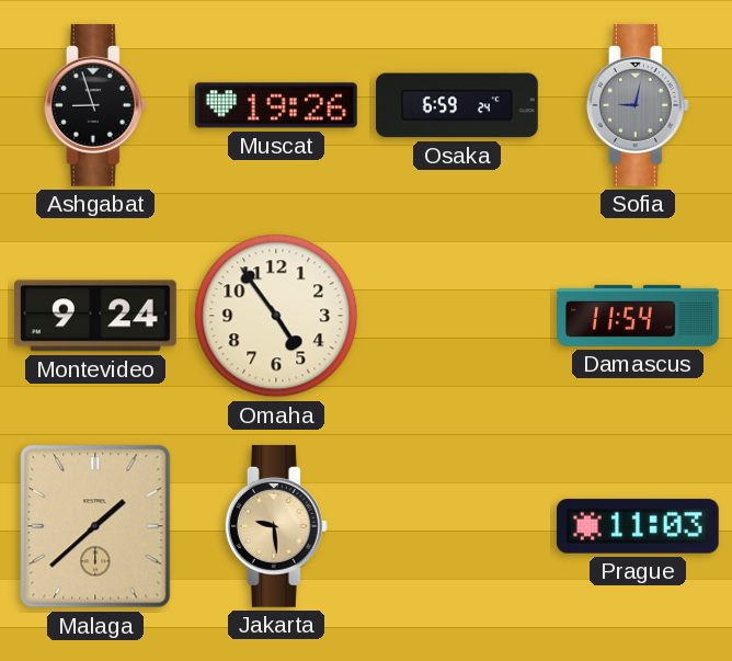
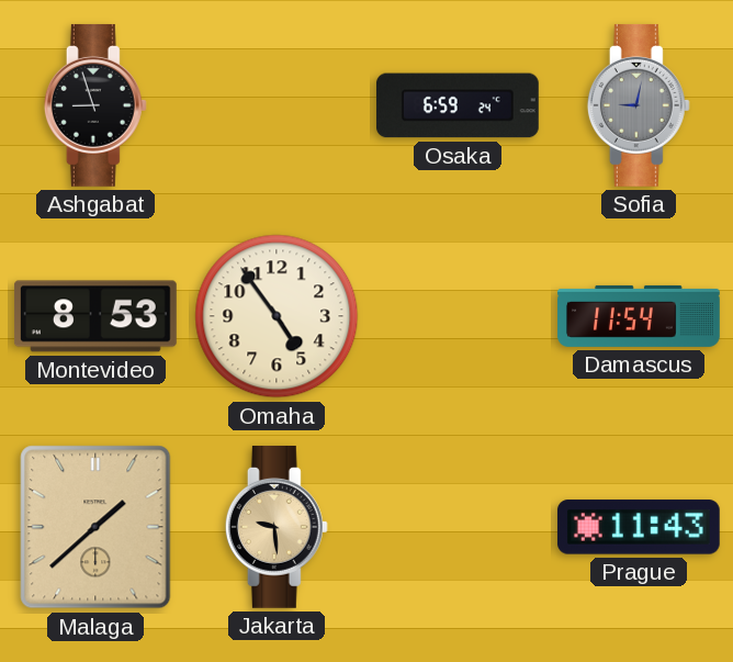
Muscat: 19:26 -> none (276, 105)
Montevideo: 9:24 -> 8:53 (95, 316)
Prague: 11:03 -> 11:43 (639, 527)
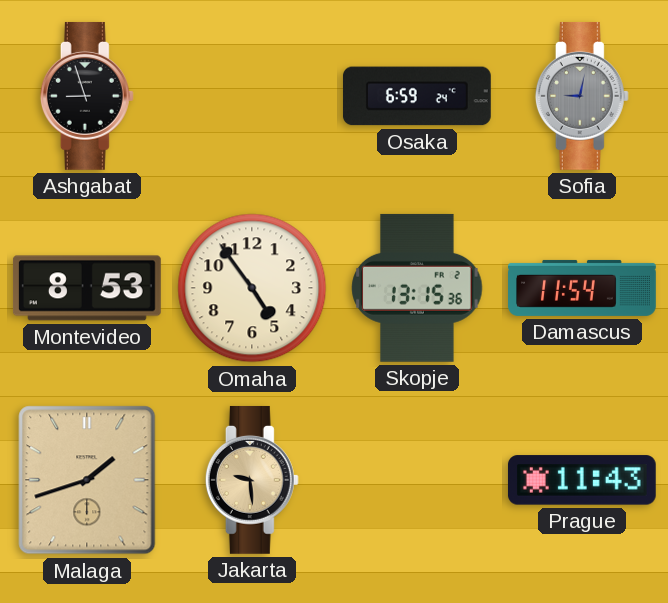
Skopje: none -> 13:15 (417, 288)
Malaga: 1:38 -> 1:42 (87, 480)
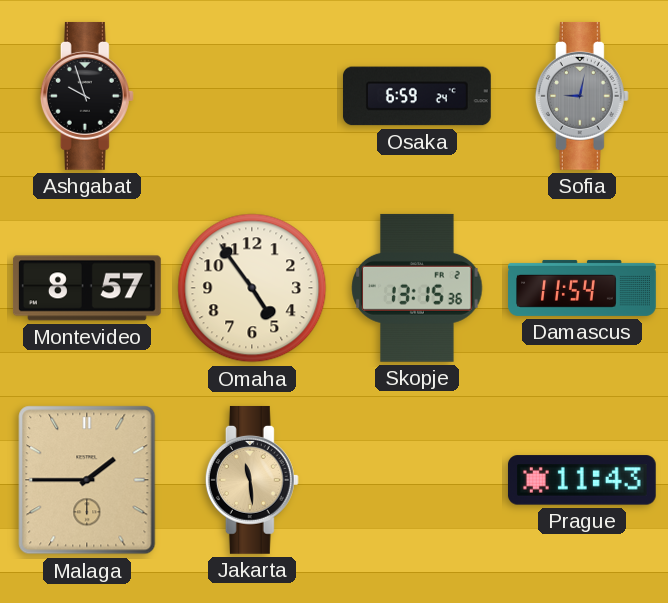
Ashgabat: 8:57 -> 9:57 (87, 96)
Montevideo: 8:53 -> 8:57 (87, 288)
Malaga: 1:42 -> 1:45 (87, 480)
Jakarta: 9:29 -> 11:29 (252, 480)
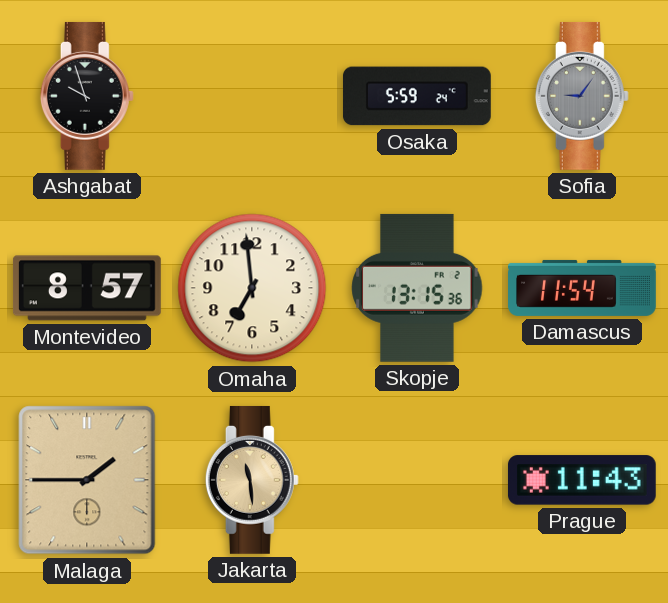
Osaka: 6:59 -> 5:59 (417, 96)
Sofia: 9:02 -> 9:06 (582, 96)
Omaha: 4:54 -> 6:59 (252, 288)
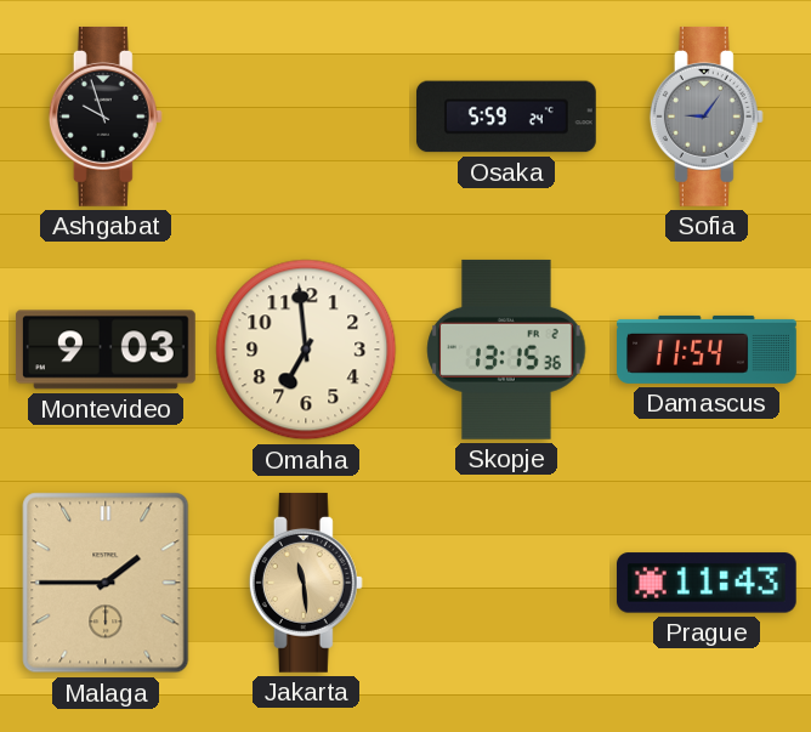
Montevideo: 8:57 -> 9:03 (106, 350)
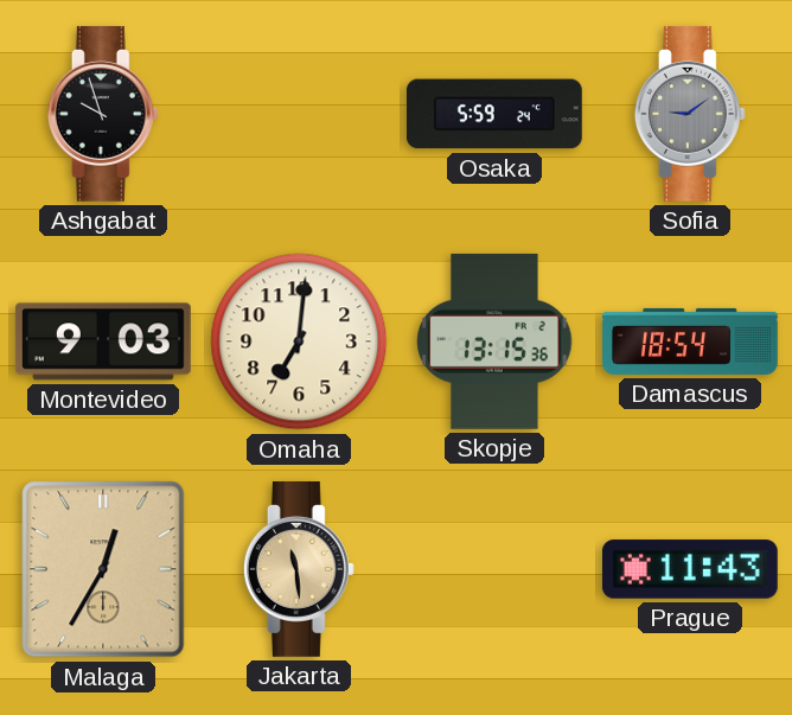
Sofia: 9:06 -> 9:09 (690, 114)
Omaha: 6:59 -> 7:01 (299, 341)
Damascus: 11:54 -> 18:54 (690, 341)
Malaga: 1:45 -> 12:35 (103, 569)
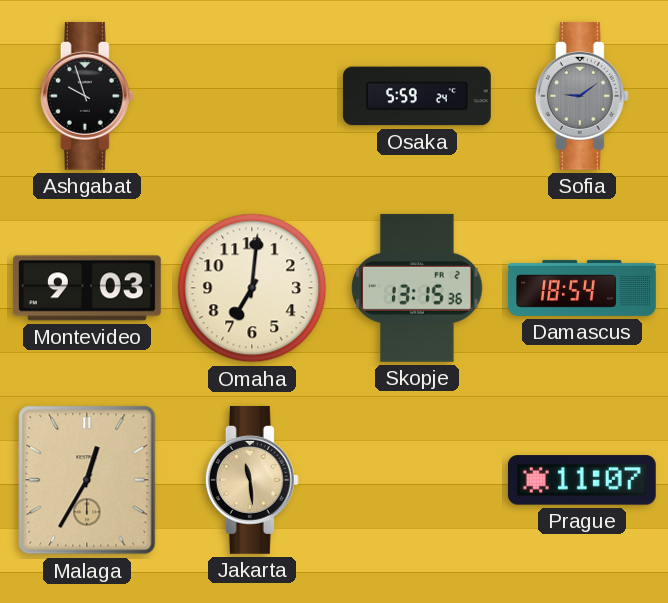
Prague: 11:43 -> 11:07 (582, 480)
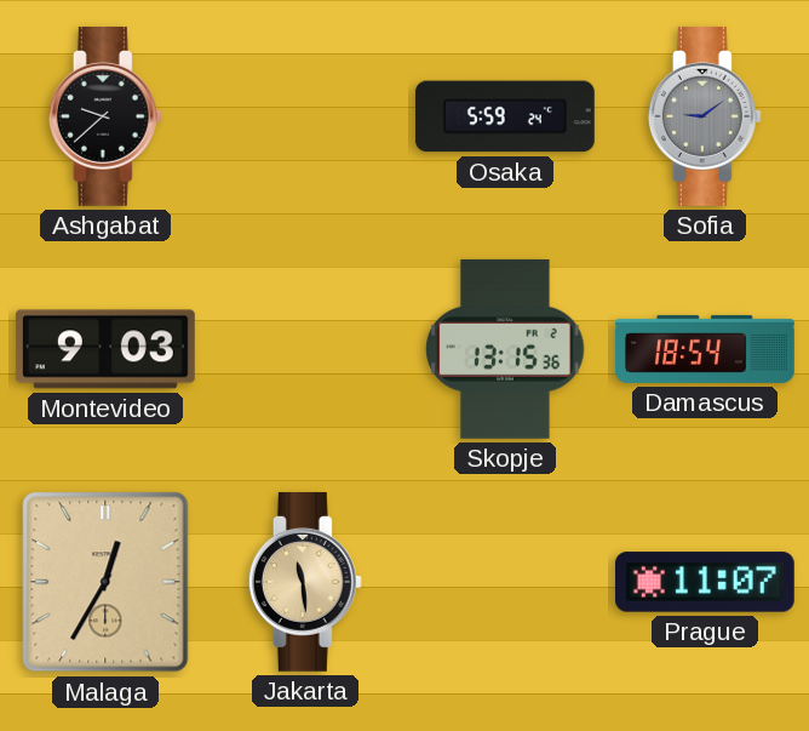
Ashgabat: 9:57 -> 9:38 (105, 116)
Omaha: 7:01 -> none (252, 288)
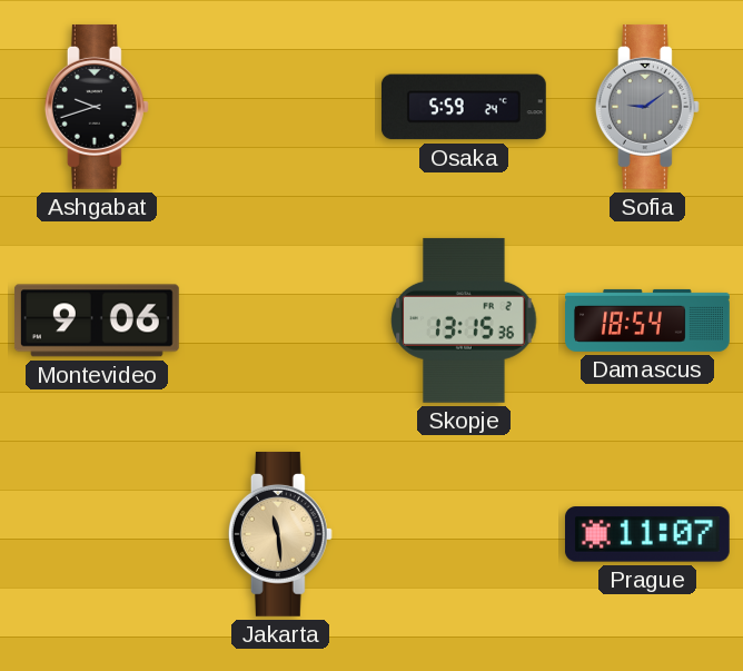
Ashgabat: 9:38 -> 9:42 (97, 107)
Montevideo: 9:03 -> 9:06 (97, 320)
Malaga: 12:35 -> none (105, 582)
